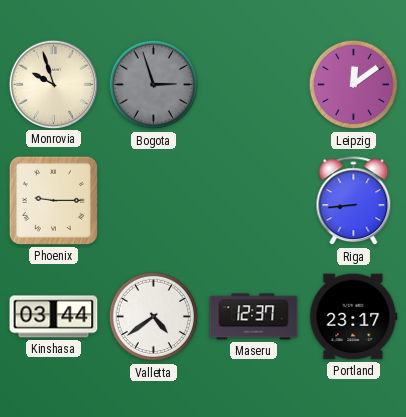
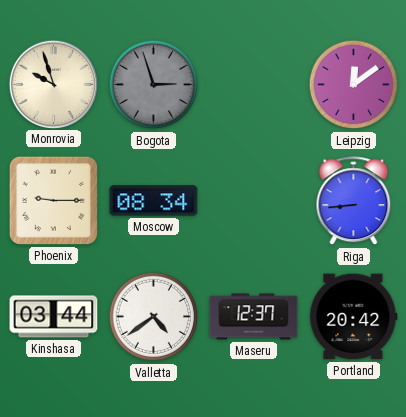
Moscow: none -> 08:34 (154, 201)
Portland: 23:17 -> 20:42 (354, 317)
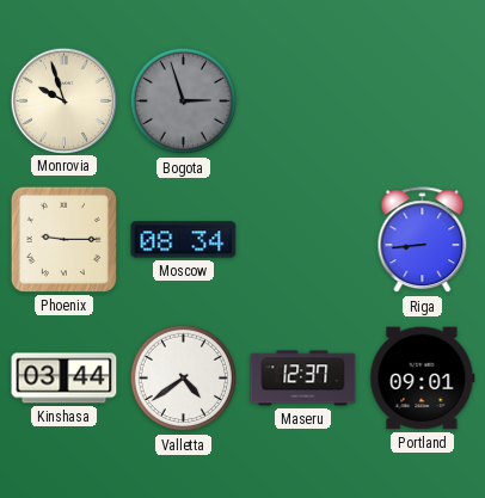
Leipzig: 12:09 -> none (354, 85)
Portland: 20:42 -> 09:01 (423, 379)
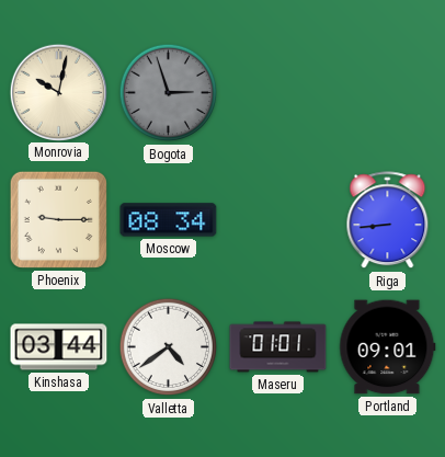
Monrovia: 9:57 -> 10:02 (58, 92)
Maseru: 12:37 -> 01:01 (278, 347)
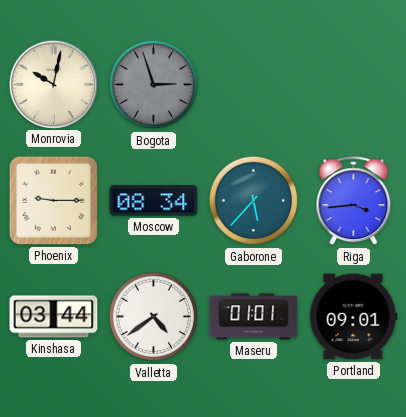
Gaborone: none -> 5:37 (254, 201)
Riga: 8:44 -> 3:44 (354, 201)
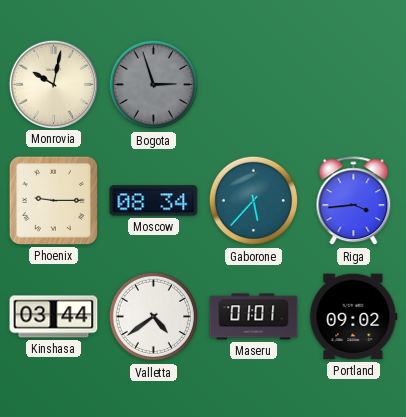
Portland: 09:01 -> 09:02 (354, 317)
